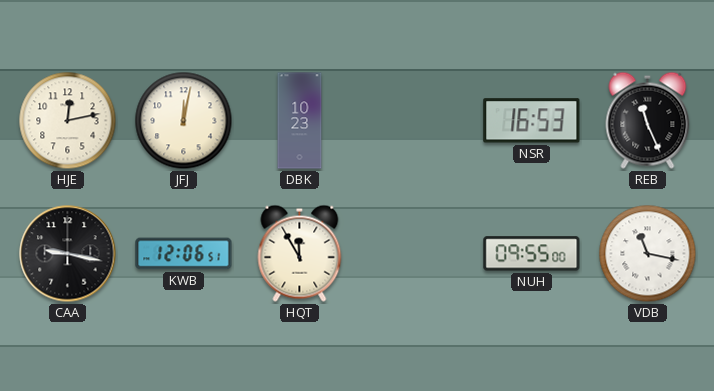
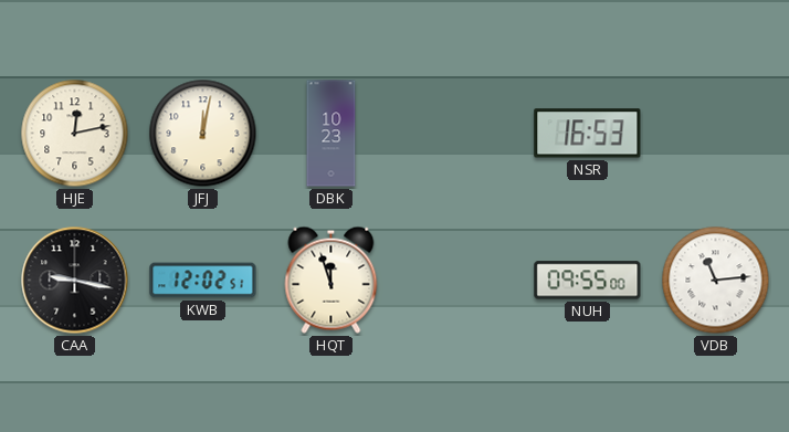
REB: 11:26 -> none (648, 120)
KWB: 12:06 -> 12:02 (203, 281)
HQT: 11:55 -> 11:57 (332, 280)
VDB: 11:17 -> 11:14 (716, 281)
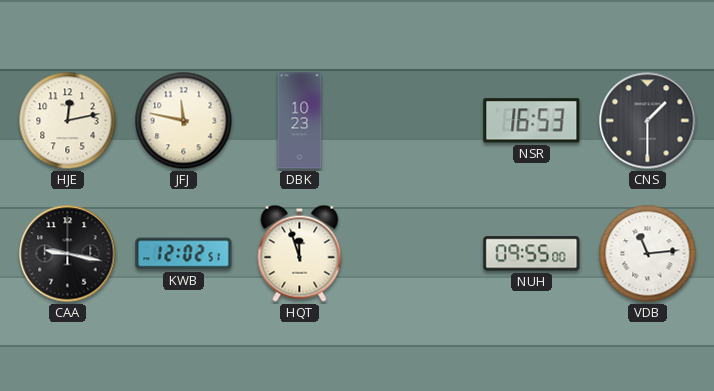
JFJ: 12:02 -> 11:47 (184, 121)
CNS: none -> 1:30 (648, 121)
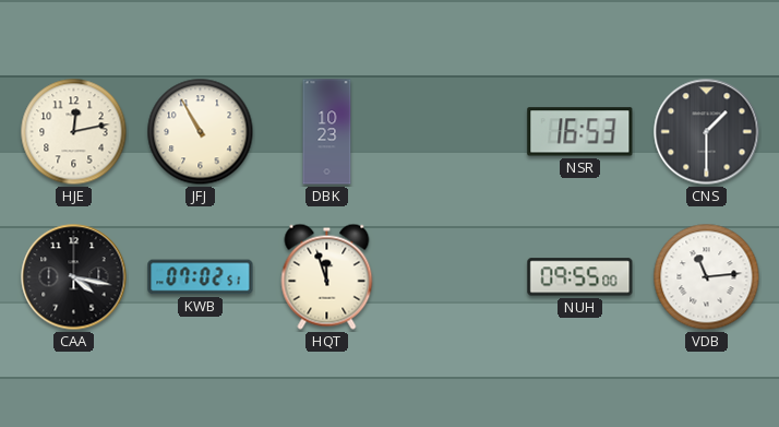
JFJ: 11:47 -> 10:55 (201, 132)
CAA: 9:17 -> 4:17 (74, 277)
KWB: 12:02 -> 07:02 (201, 277)
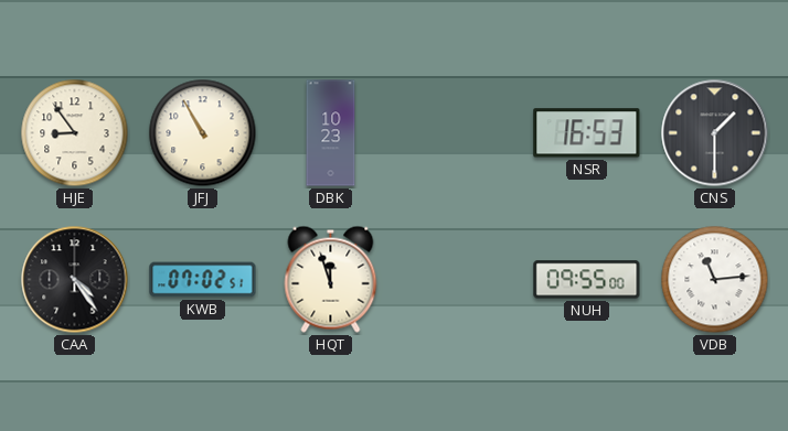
HJE: 12:13 -> 8:54 (75, 133)
CAA: 4:17 -> 4:24 (75, 280)
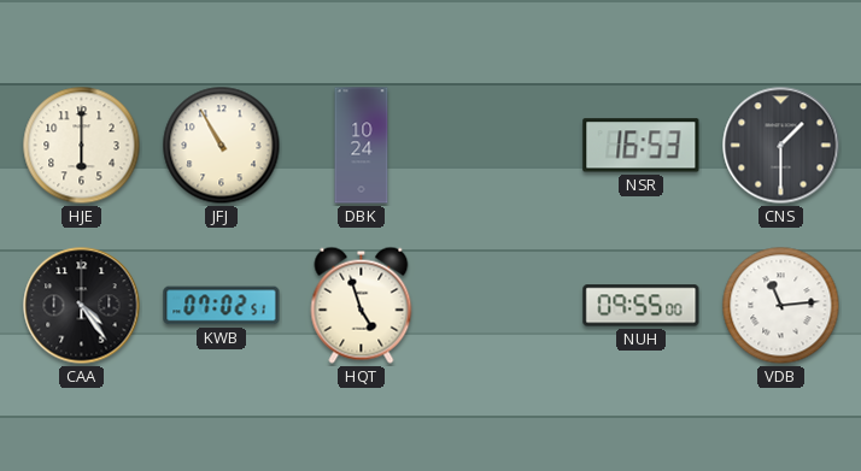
HJE: 8:54 -> 6:00 (82, 146)
DBK: 10:23 -> 10:24 (362, 146)
HQT: 11:57 -> 4:57 (362, 305)
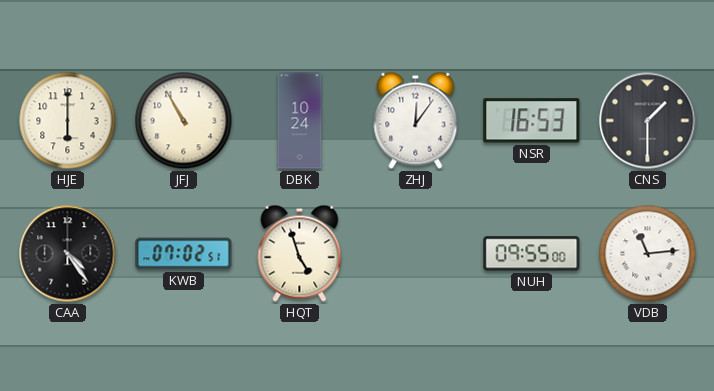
ZHJ: none -> 12:06 (416, 120)
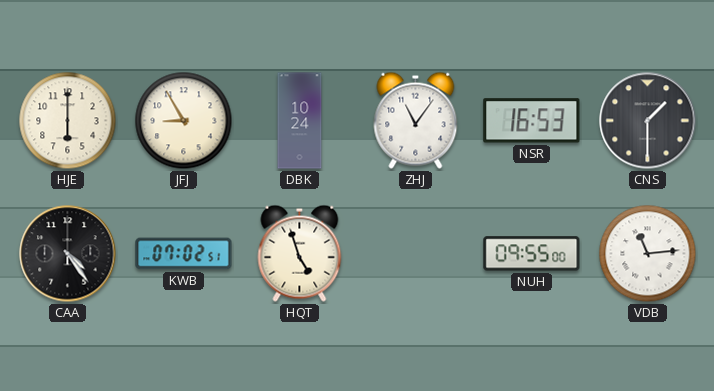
JFJ: 10:55 -> 8:55 (184, 121)
ZHJ: 12:06 -> 11:06 (416, 120)
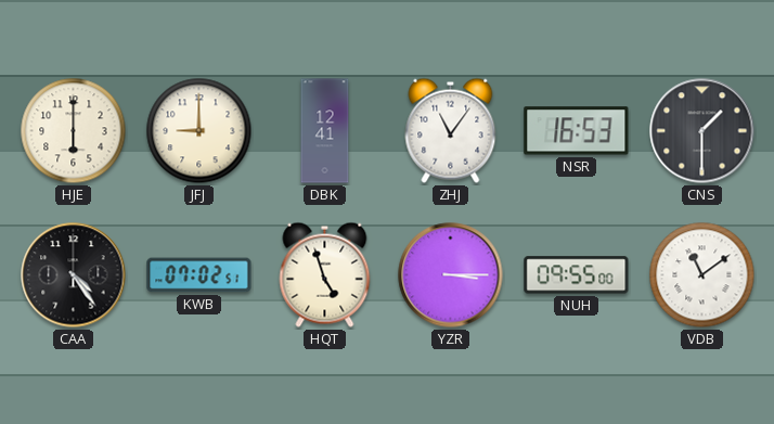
JFJ: 8:55 -> 9:00 (199, 131)
DBK: 10:24 -> 12:41 (325, 131)
YZR: none -> 3:15 (451, 275)
VDB: 11:14 -> 11:09 (702, 275)
